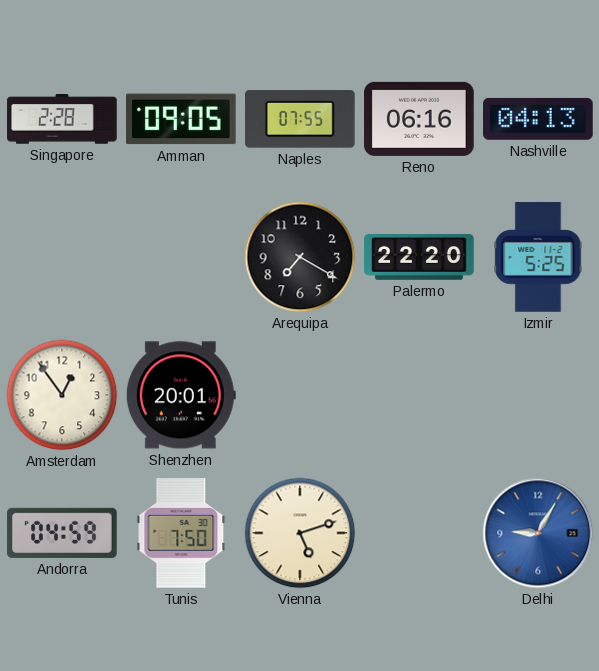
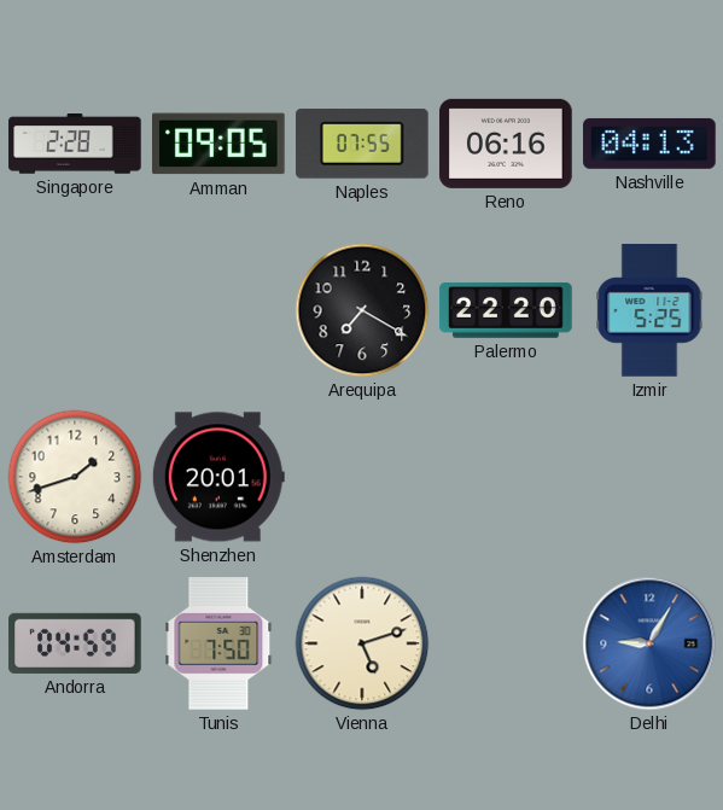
Amsterdam: 12:54 -> 1:42 (75, 477)
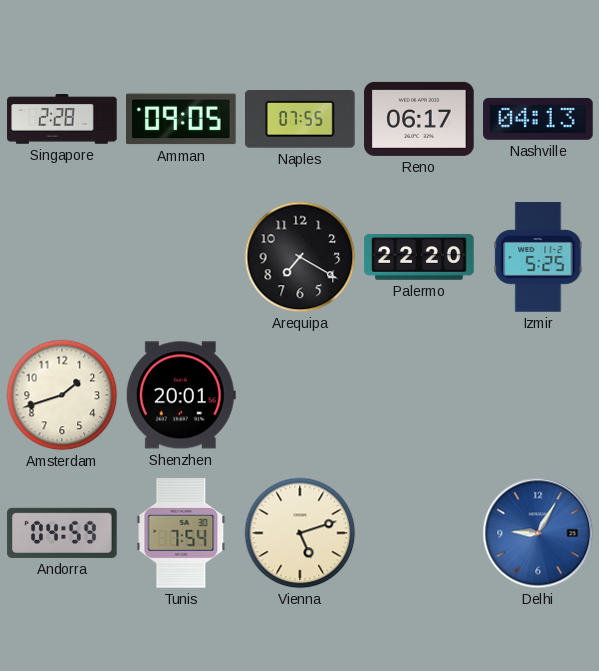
Reno: 06:16 -> 06:17 (419, 119)
Tunis: 7:50 -> 7:54 (181, 534)
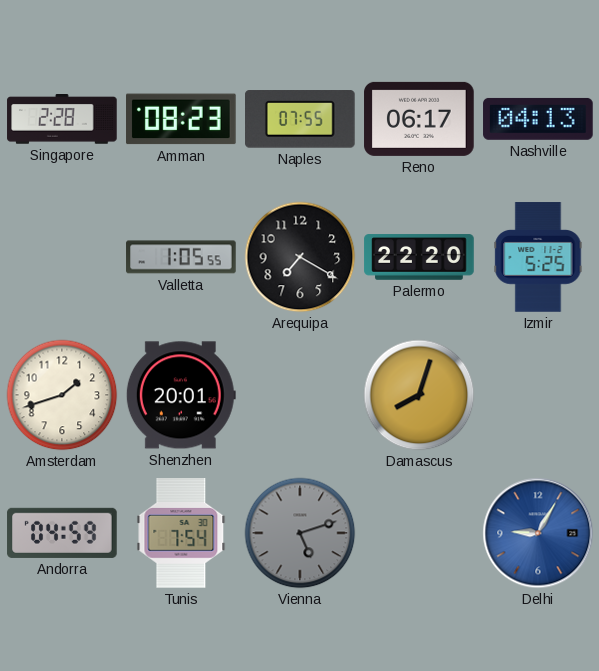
Amman: 09:05 -> 08:23 (182, 119)
Valletta: none -> 1:05 (181, 257)
Damascus: none -> 8:03 (419, 395)
Vienna dial: cream -> grey (300, 533)
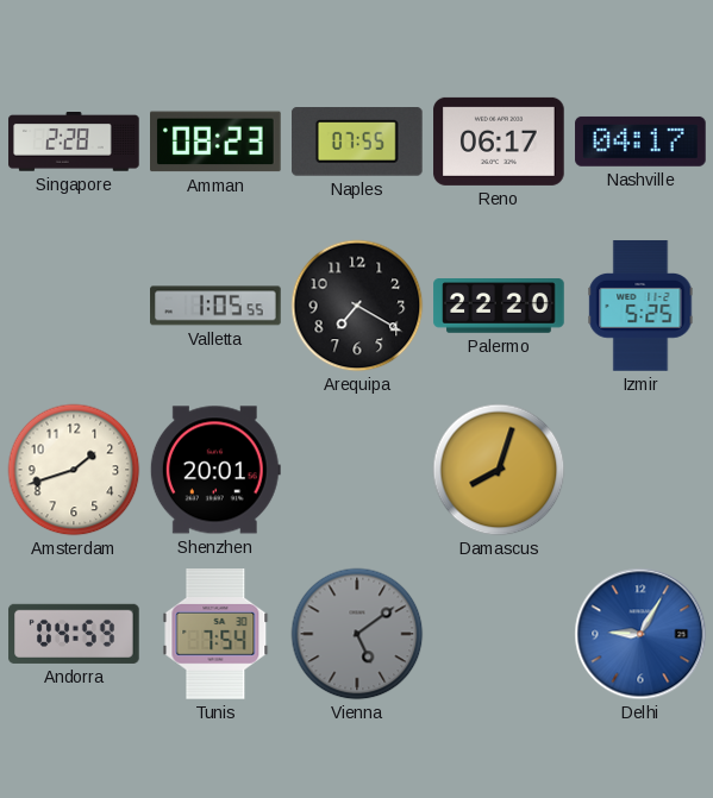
Nashville: 04:13 -> 04:17 (640, 142)
Vienna: 5:12 -> 5:09 (357, 634)
